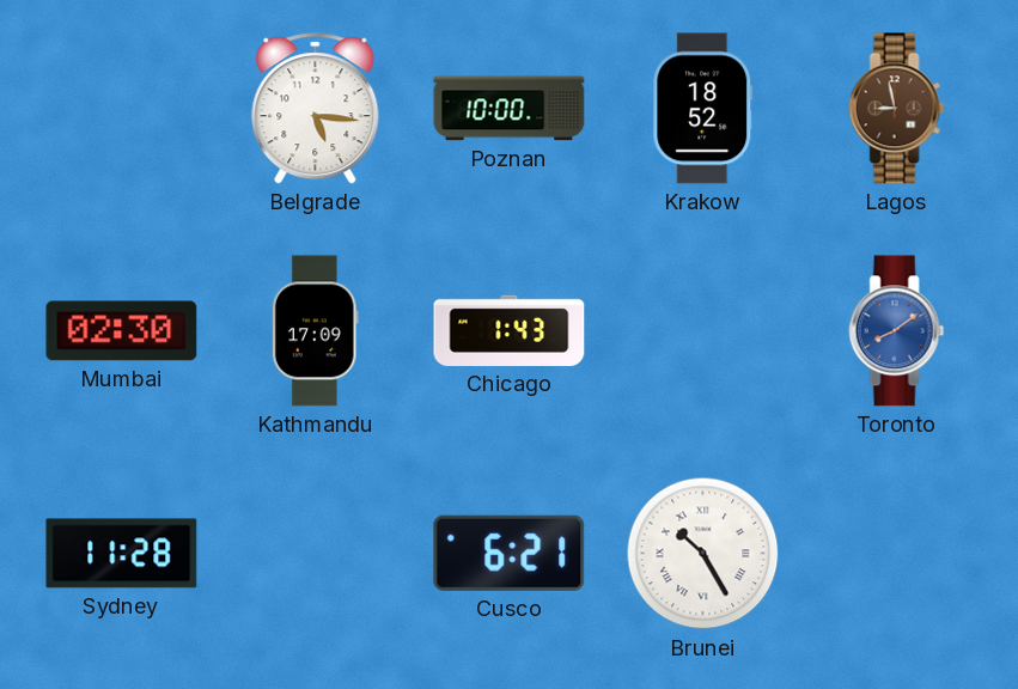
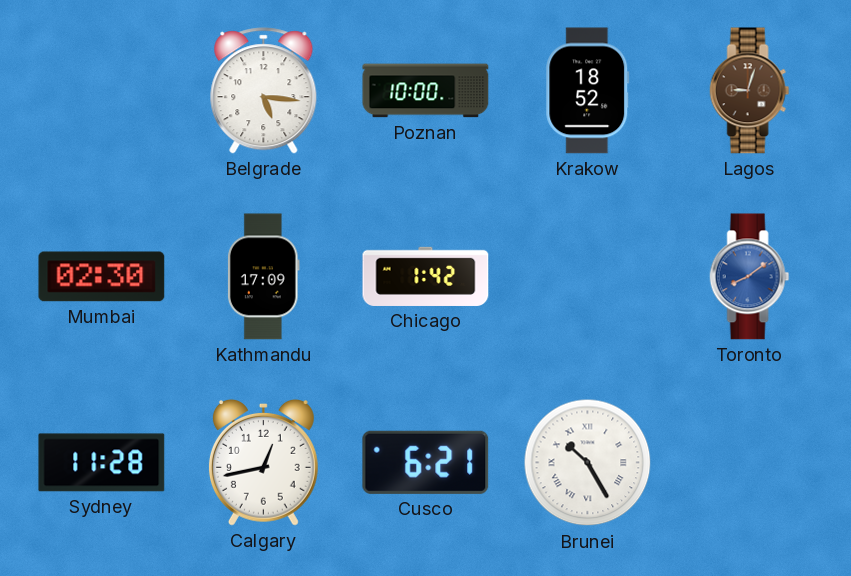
Lagos: 8:58 -> 9:03 (750, 91)
Chicago: 1:43 -> 1:42 (426, 276)
Calgary: none -> 12:43 (263, 462)
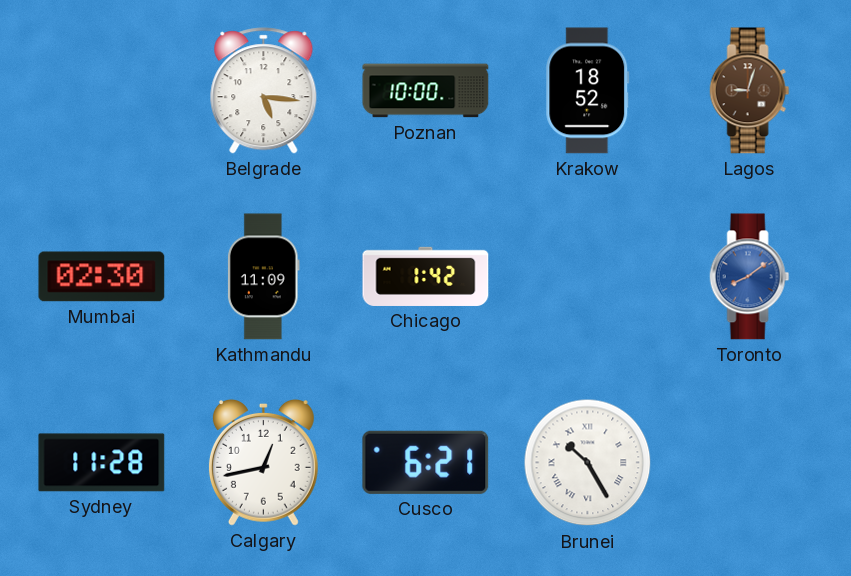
Kathmandu: 17:09 -> 11:09 (263, 277)
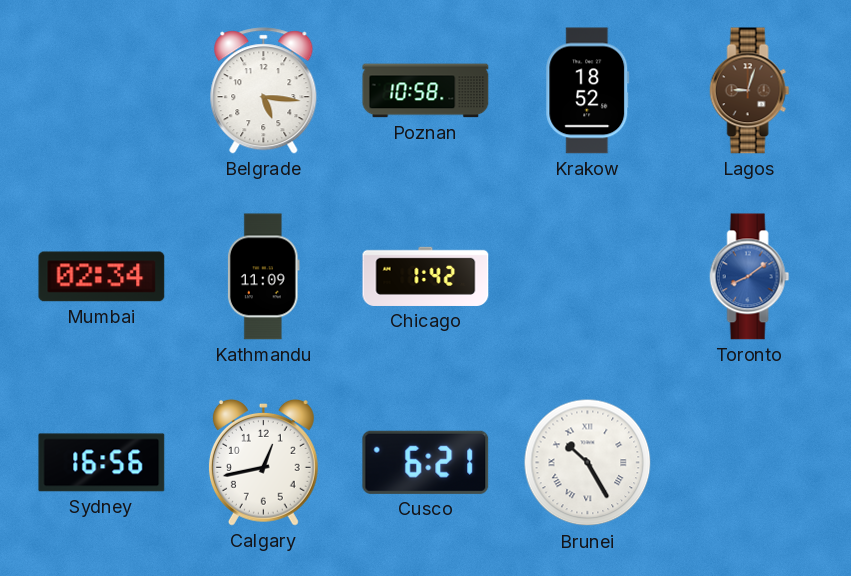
Poznan: 10:00 -> 10:58 (426, 91)
Mumbai: 02:30 -> 02:34 (102, 277)
Sydney: 11:28 -> 16:56 (102, 463)
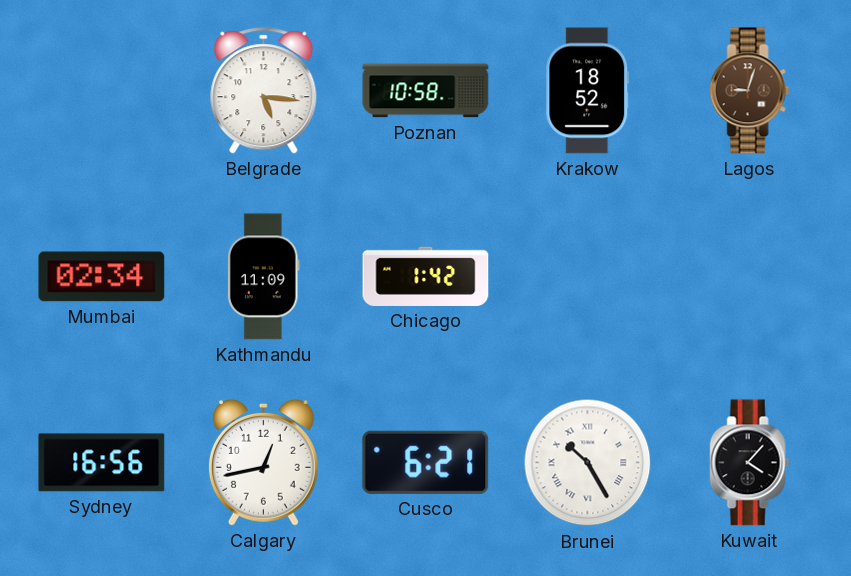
Toronto: 8:09 -> none (750, 277)
Kuwait: none -> 4:07 (750, 463)
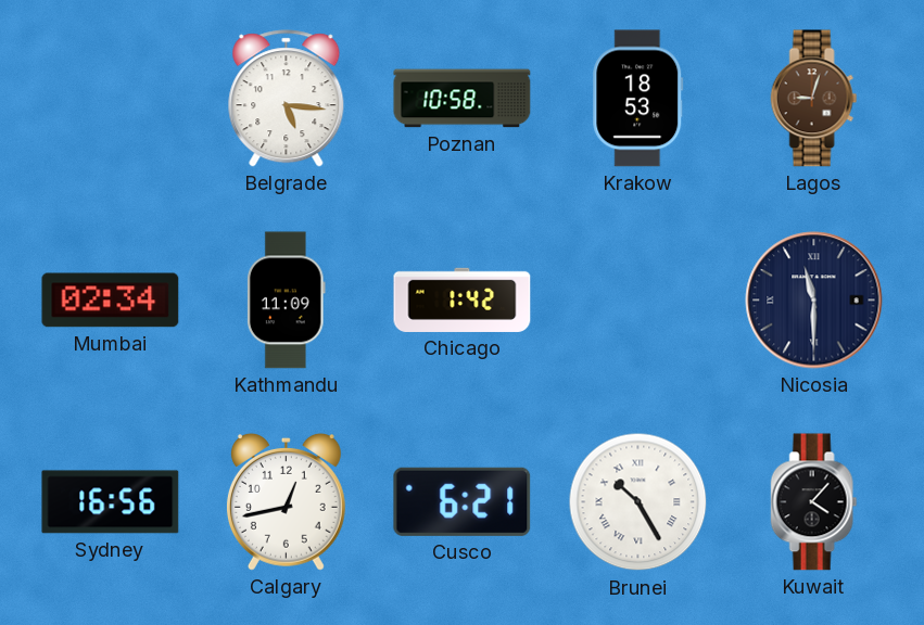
Krakow: 18:52 -> 18:53 (638, 99)
Nicosia: none -> 11:30 (814, 301)
